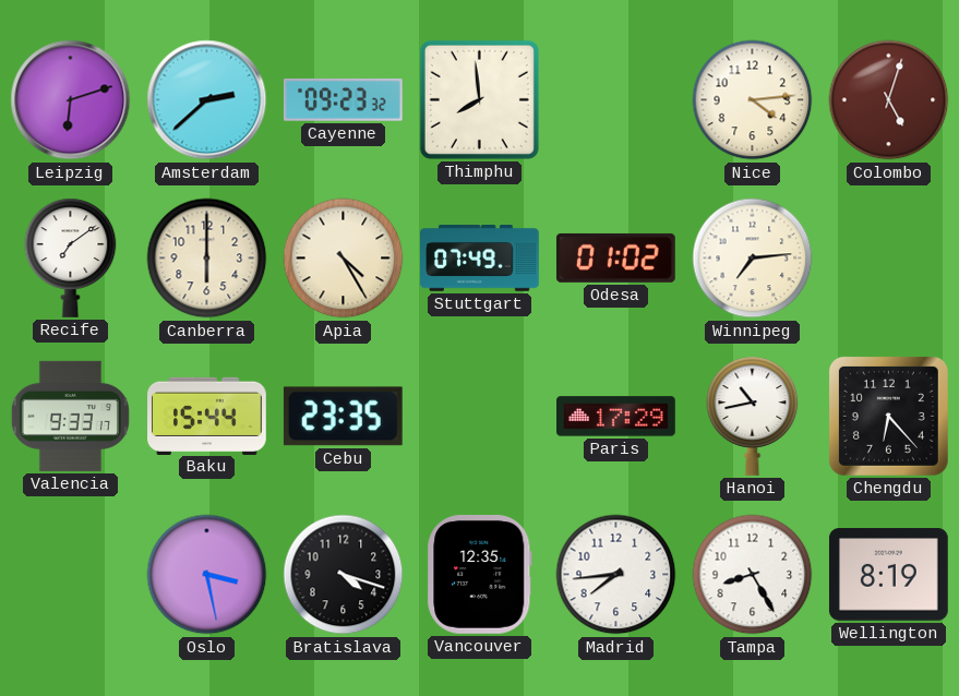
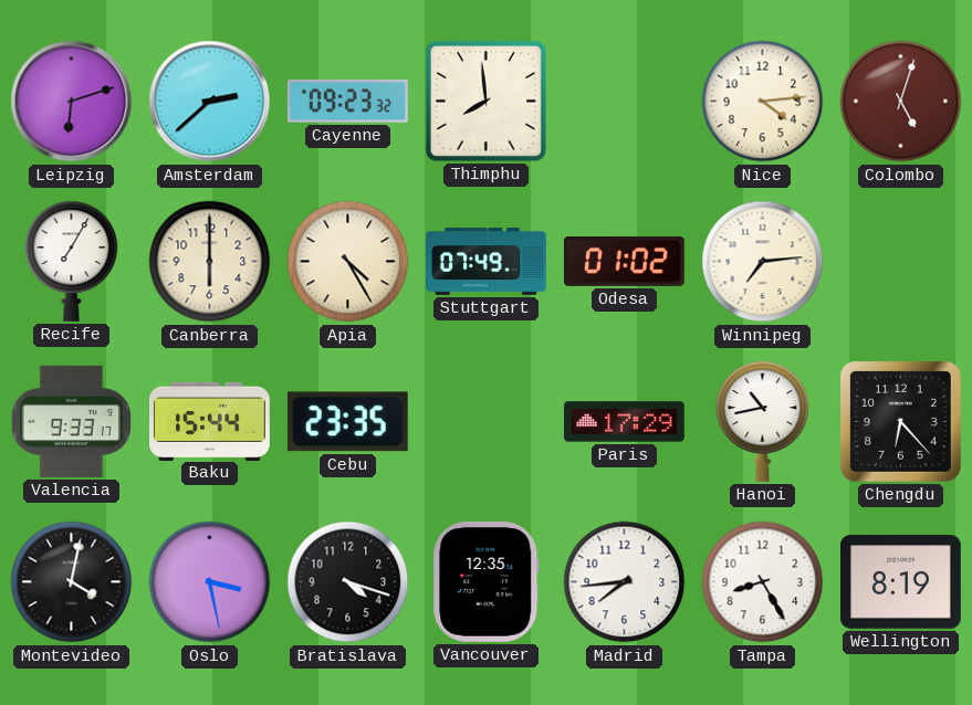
Recife: 7:09 -> 7:05 (72, 261)
Montevideo: none -> 4:02 (72, 582)
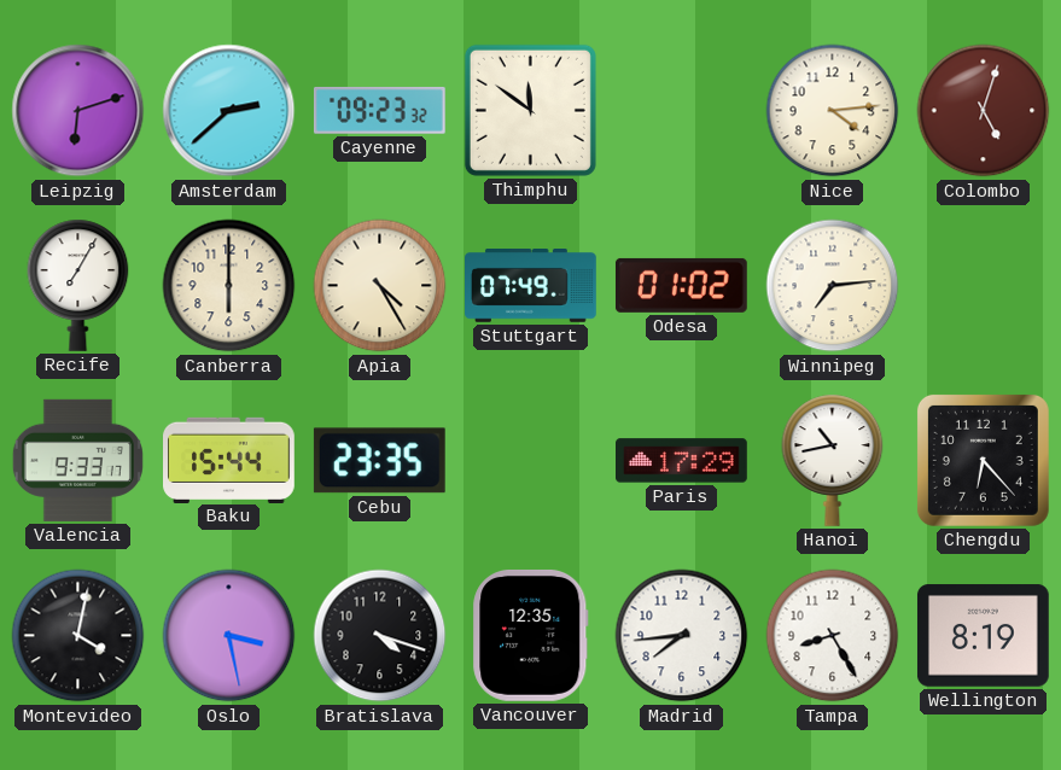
Thimphu: 7:59 -> 11:51 (530, 110)
